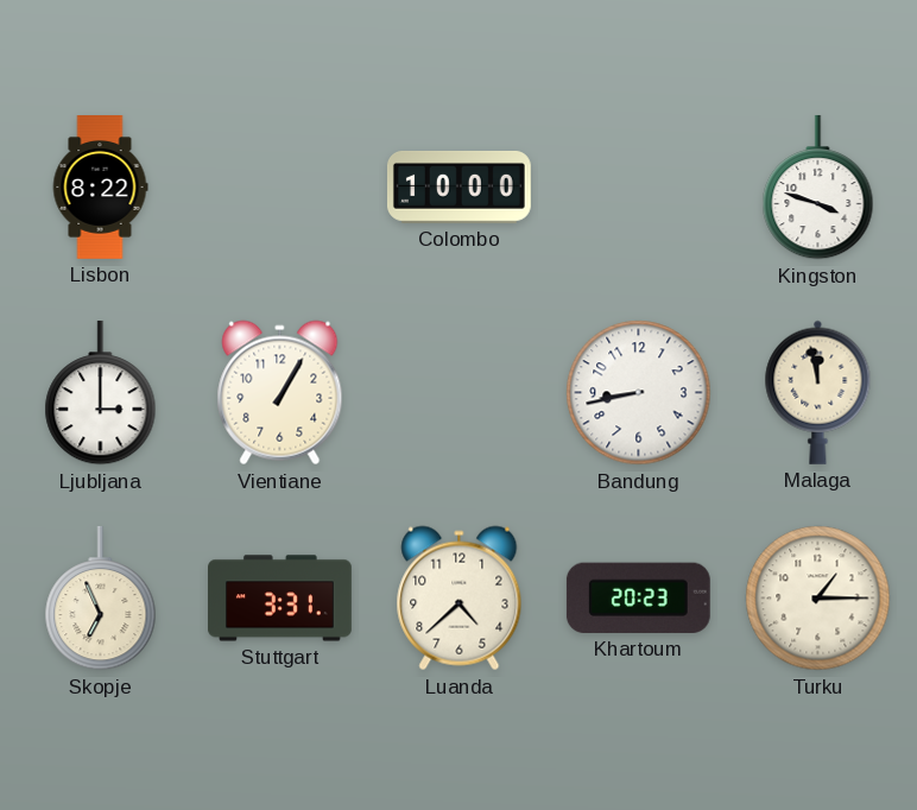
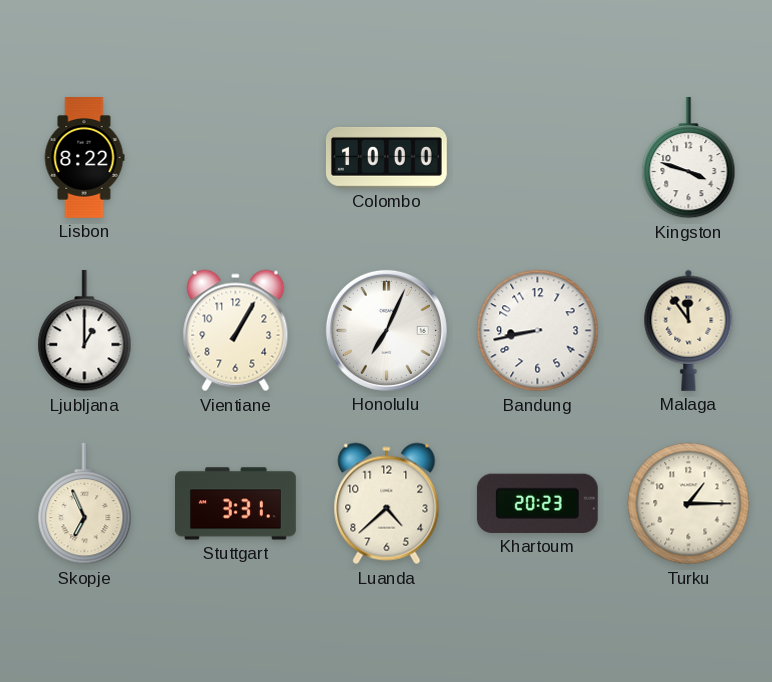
Ljubljana: 3:00 -> 1:00 (85, 331)
Honolulu: none -> 7:04 (386, 330)
Malaga: 11:58 -> 11:54 (689, 330)
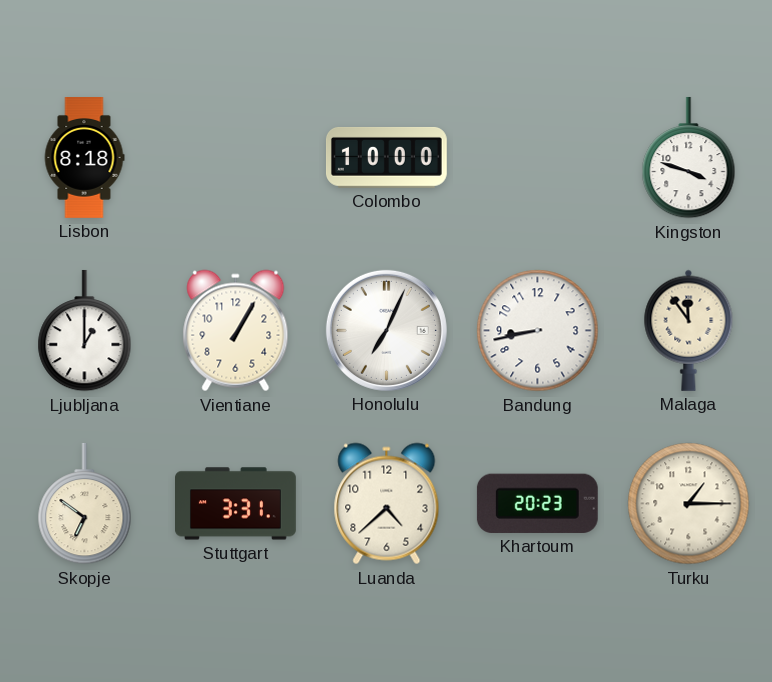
Lisbon: 8:22 -> 8:18 (84, 158)
Skopje: 6:56 -> 6:51 (85, 504)
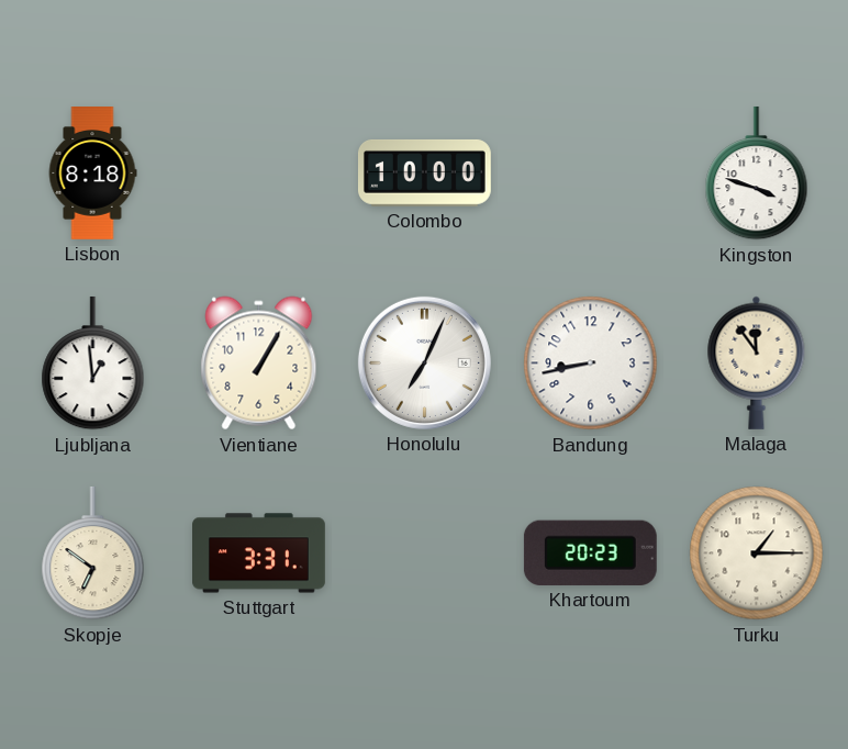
Ljubljana: 1:00 -> 12:59 (93, 364)
Luanda: 4:38 -> none (387, 504)
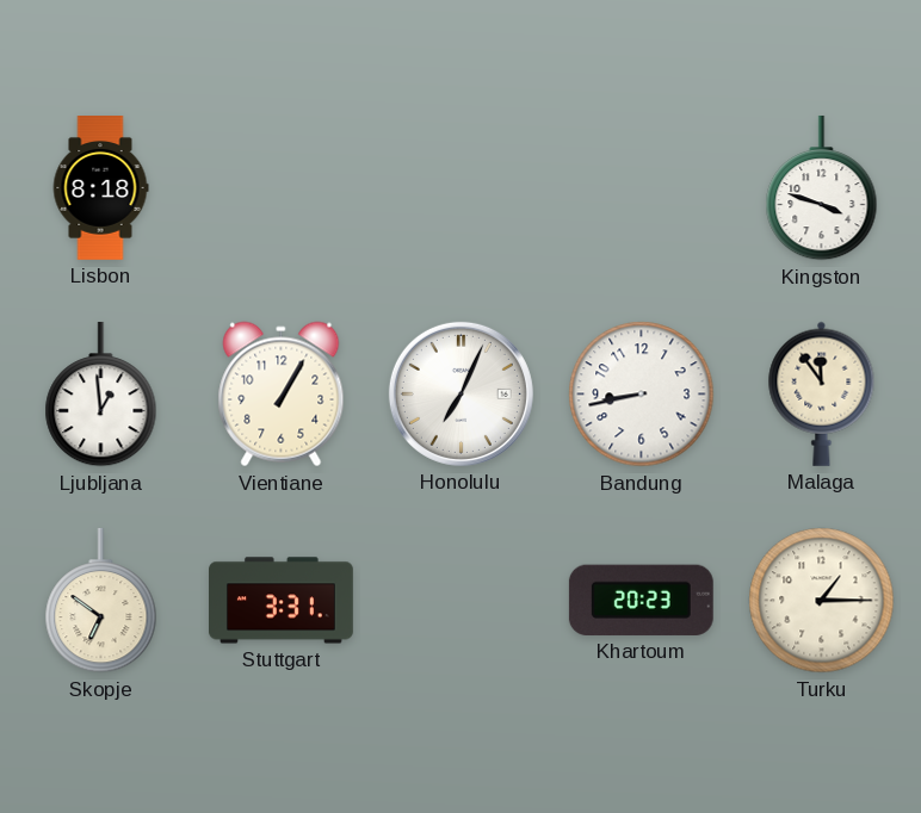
Colombo: 10:00 -> none (424, 174)
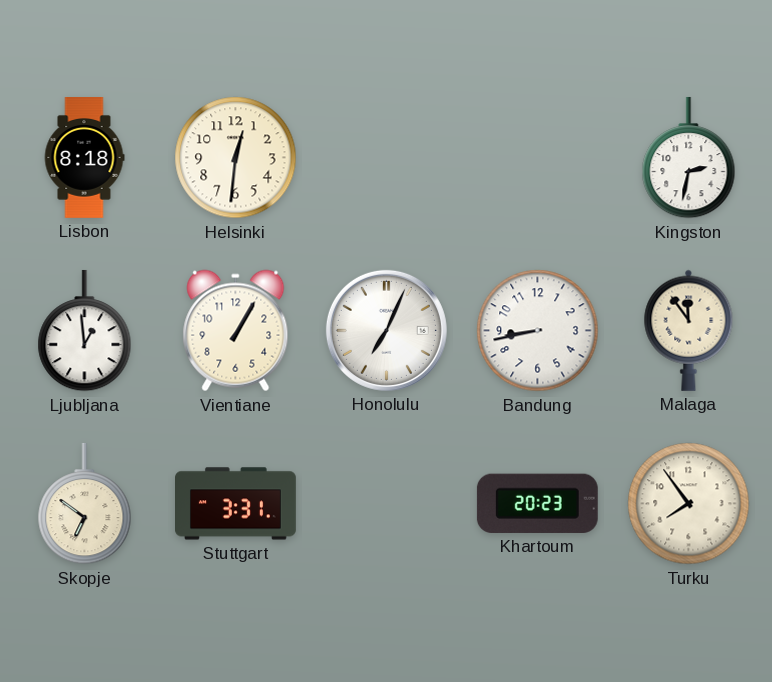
Helsinki: none -> 12:31 (236, 158)
Kingston: 3:48 -> 2:32 (689, 158)
Turku: 1:15 -> 7:54 (689, 504)
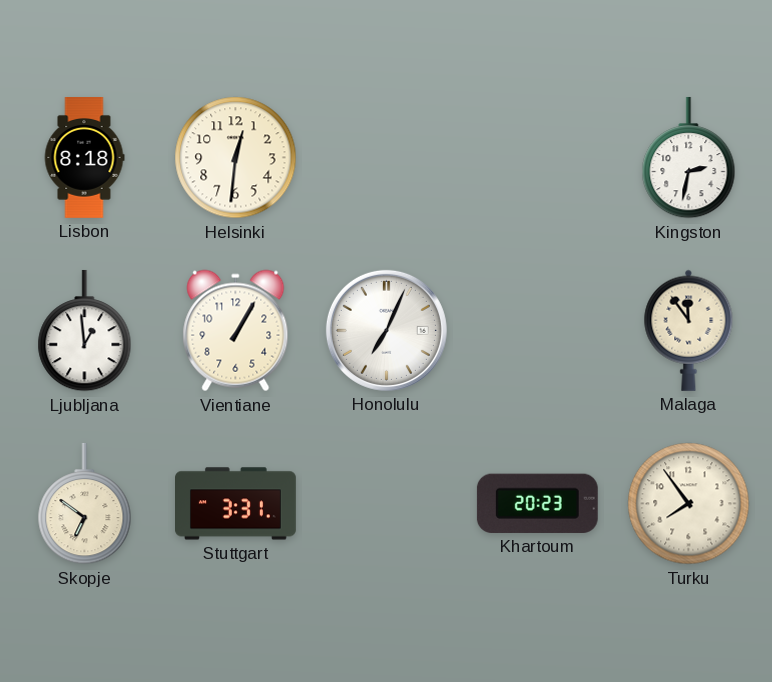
Bandung: 8:43 -> none (538, 331)
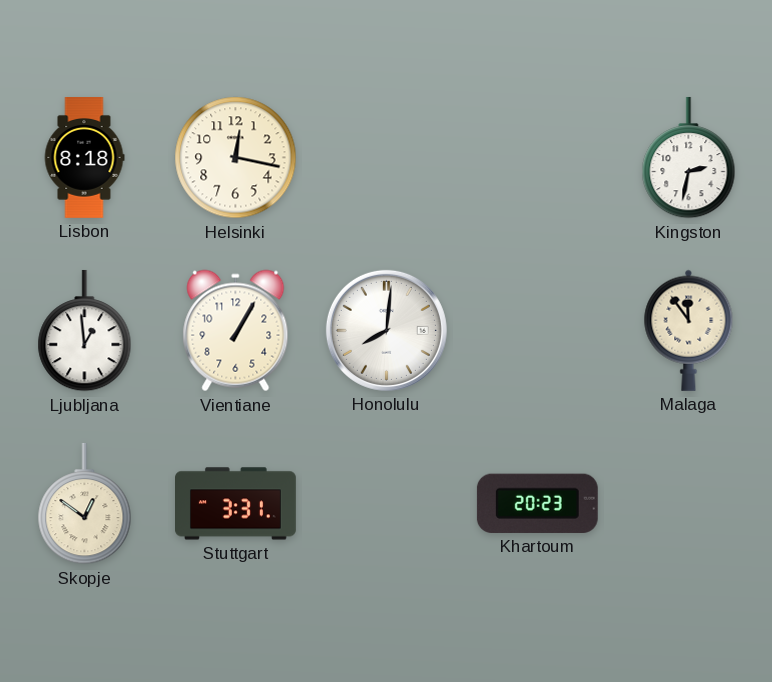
Helsinki: 12:31 -> 12:17 (236, 158)
Honolulu: 7:04 -> 8:01 (386, 330)
Skopje: 6:51 -> 12:51 (85, 504)
Turku: 7:54 -> none (689, 504)
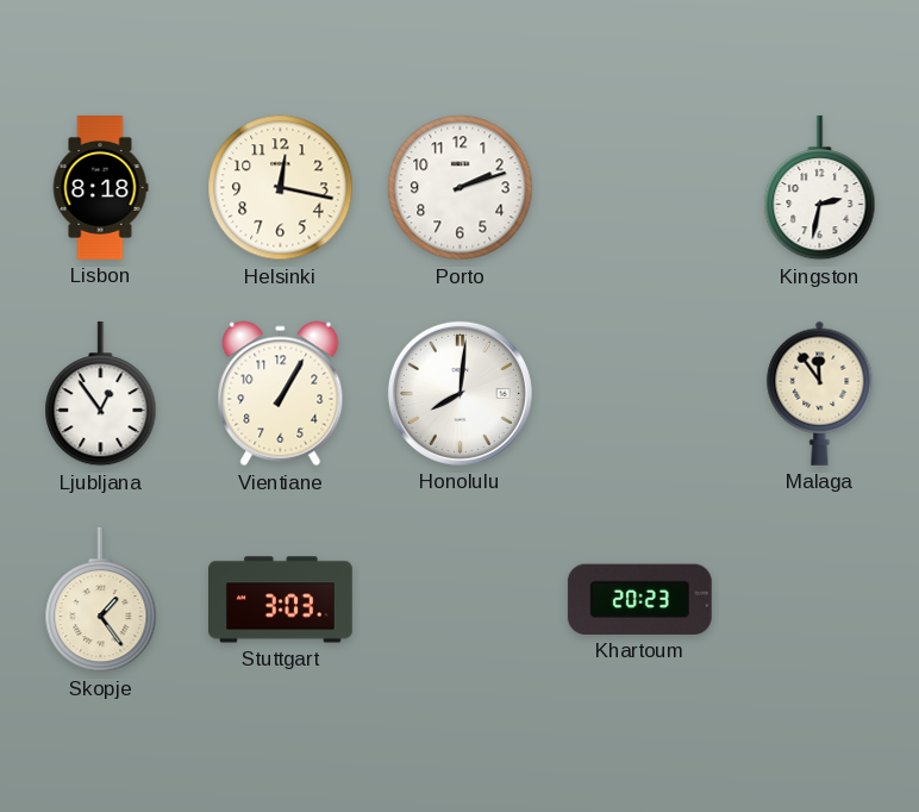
Porto: none -> 2:12 (461, 188)
Ljubljana: 12:59 -> 12:54 (101, 394)
Skopje: 12:51 -> 1:24 (101, 600)
Stuttgart: 3:31 -> 3:03 (281, 600)
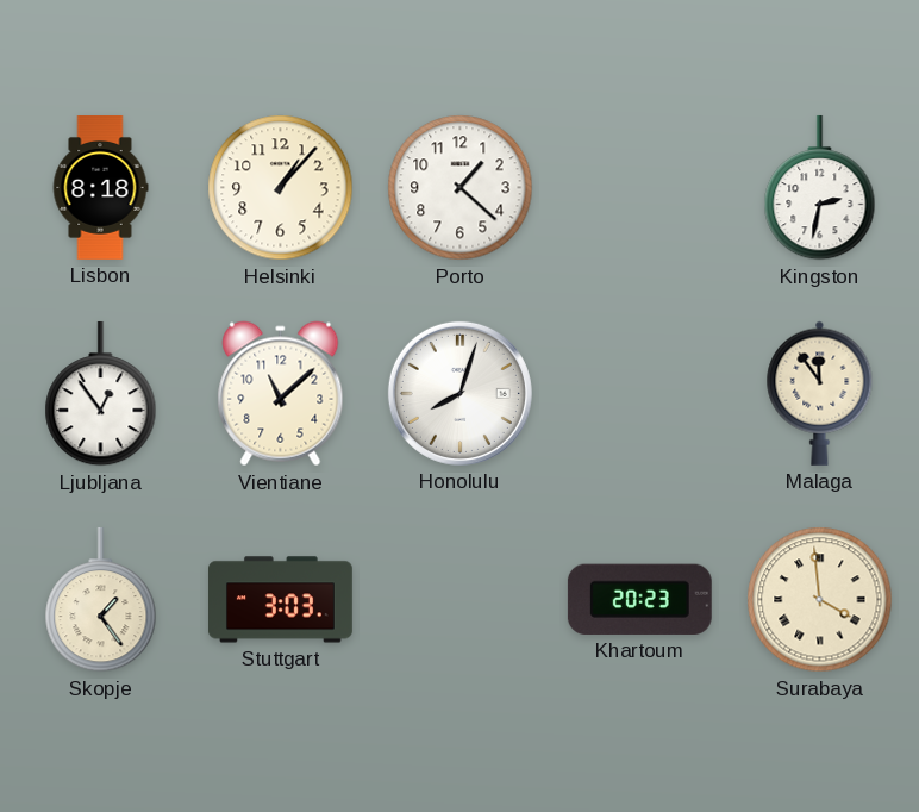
Helsinki: 12:17 -> 1:07 (281, 188)
Porto: 2:12 -> 1:22 (461, 188)
Vientiane: 1:05 -> 11:08 (281, 394)
Honolulu: 8:01 -> 8:03 (459, 393)
Surabaya: none -> 3:59 (820, 600)
